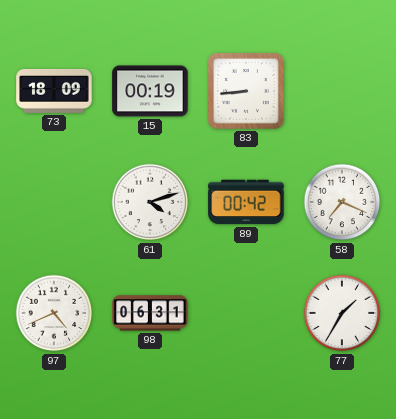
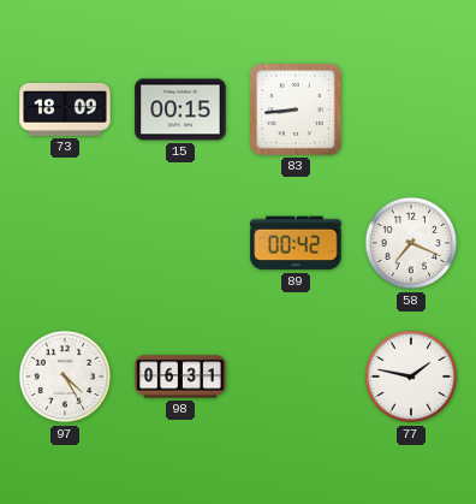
15: 00:19 -> 00:15 (180, 109)
61: 4:12 -> none (150, 202)
97: 4:41 -> 4:25 (65, 376)
77: 1:35 -> 1:47 (411, 376)
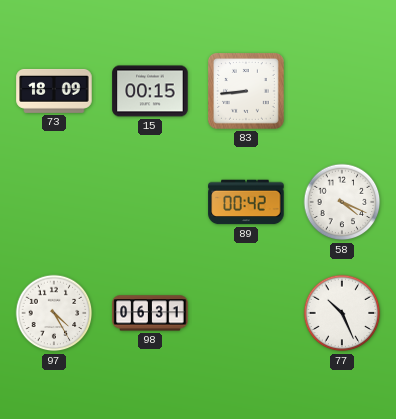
58: 7:19 -> 4:19 (342, 202)
77: 1:47 -> 10:26 (342, 313)
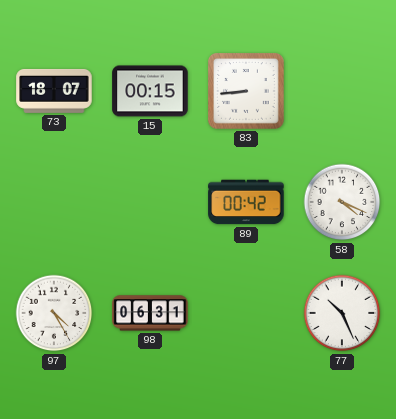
73: 18:09 -> 18:07 (54, 91)
